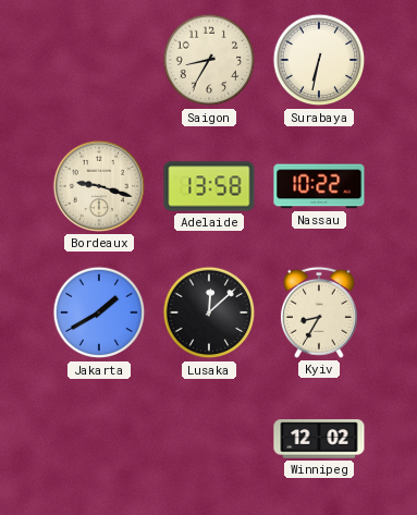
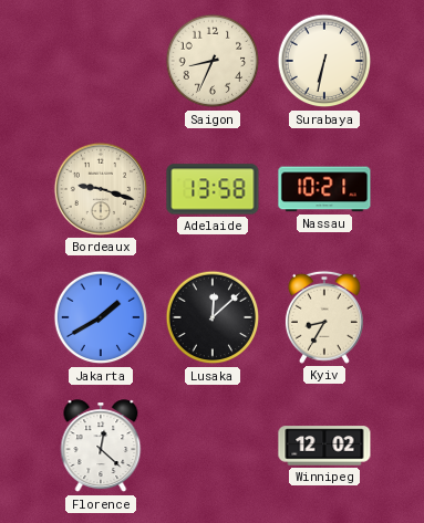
Saigon: 8:35 -> 8:34 (213, 61)
Nassau: 10:22 -> 10:21 (324, 189)
Florence: none -> 12:22 (101, 447)
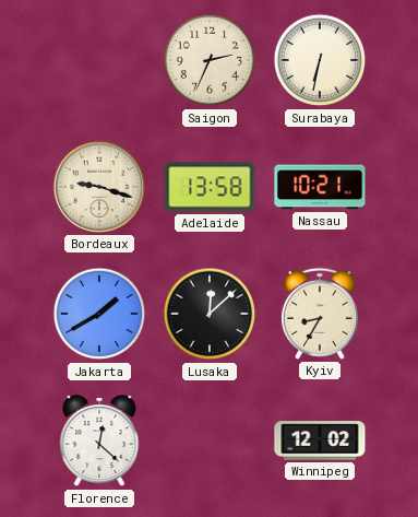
Saigon: 8:34 -> 2:34 (210, 60)
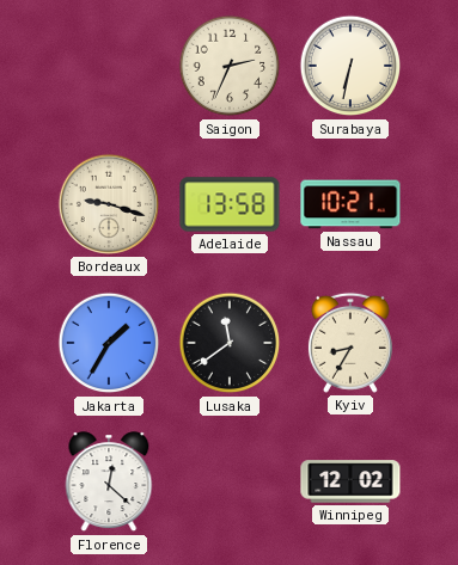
Jakarta: 1:40 -> 1:35 (109, 343)
Lusaka: 12:08 -> 11:39 (230, 343)
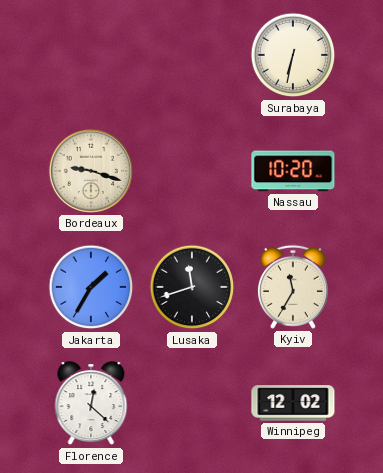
Saigon: 2:34 -> none (230, 66)
Adelaide: 13:58 -> none (230, 204)
Nassau: 10:21 -> 10:20 (293, 171)
Lusaka: 11:39 -> 11:42 (192, 287)
Kyiv: 8:35 -> 11:35 (293, 287)
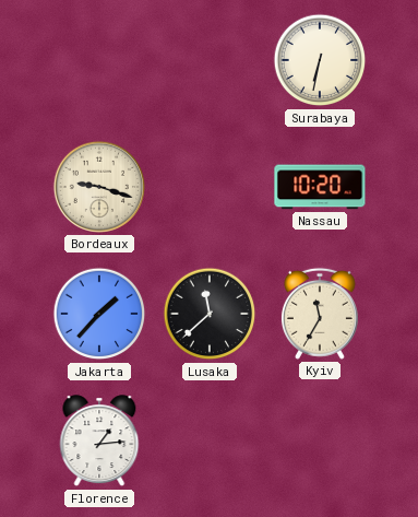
Jakarta: 1:35 -> 1:37 (99, 314)
Lusaka: 11:42 -> 11:38 (210, 314)
Florence: 12:22 -> 1:14 (99, 442)
Winnipeg: 12:02 -> none (293, 403)
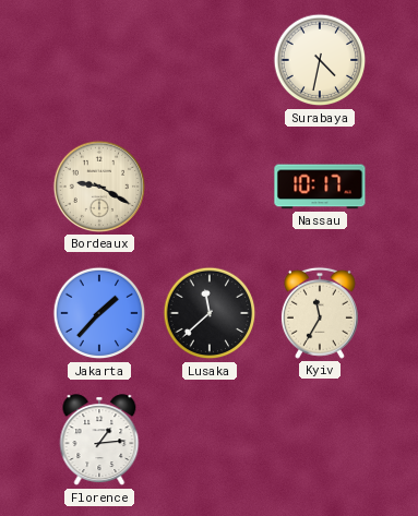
Surabaya: 6:32 -> 4:32 (320, 60)
Bordeaux: 9:18 -> 9:20 (99, 187)
Nassau: 10:20 -> 10:17 (320, 187)
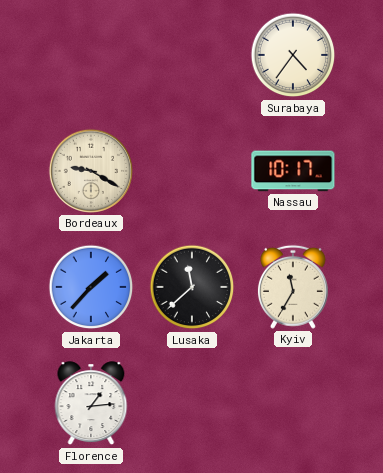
Surabaya: 4:32 -> 4:36 (293, 55)
